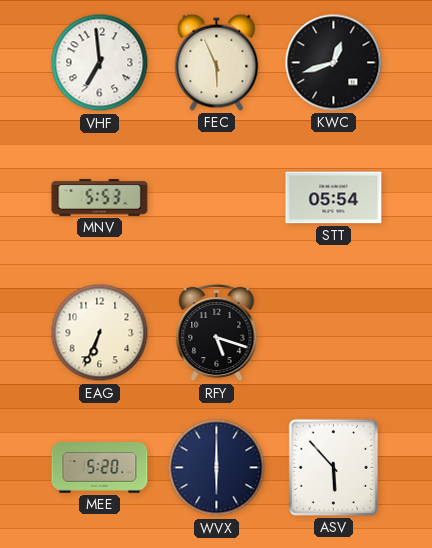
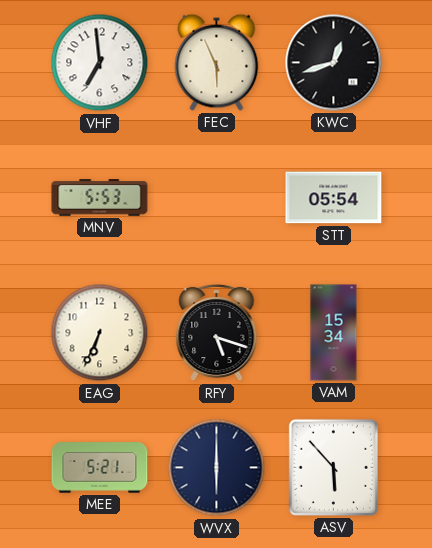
VAM: none -> 15:34 (334, 333)
MEE: 5:20 -> 5:21 (100, 468)
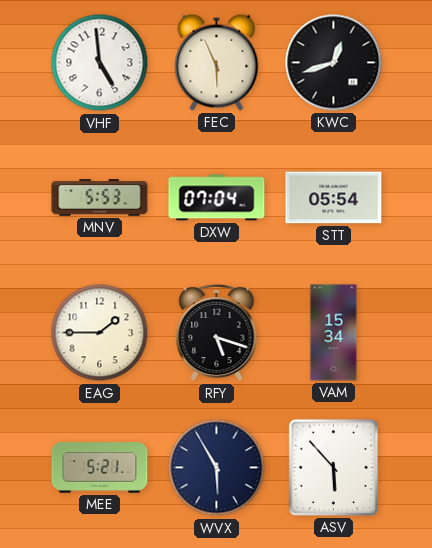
VHF: 6:59 -> 4:59 (100, 63)
DXW: none -> 07:04 (217, 198)
EAG: 6:34 -> 1:45 (100, 333)
WVX: 6:00 -> 5:55 (217, 468)
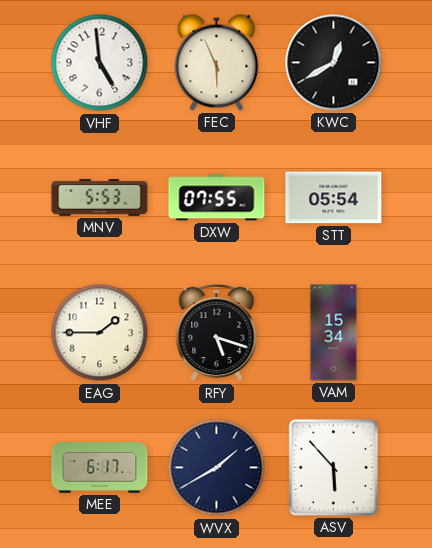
KWC: 12:42 -> 12:40 (334, 63)
DXW: 07:04 -> 07:55 (217, 198)
MEE: 5:21 -> 6:17 (100, 468)
WVX: 5:55 -> 1:40 (217, 468)
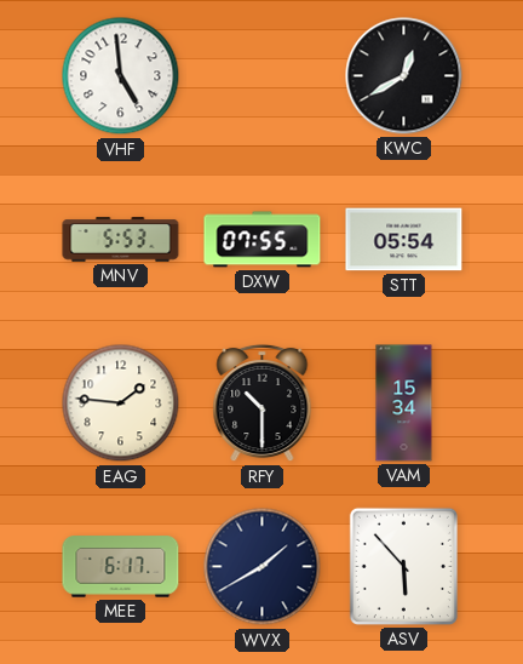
FEC: 5:56 -> none (217, 62)
EAG: 1:45 -> 1:46 (121, 403)
RFY: 5:18 -> 10:30 (263, 403)
